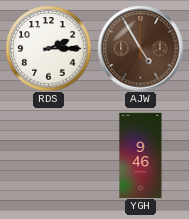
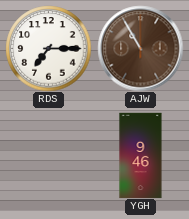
RDS: 2:15 -> 7:15 (48, 48)
AJW: 4:55 -> 10:55 (140, 48)
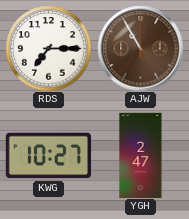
KWG: none -> 10:27 (48, 156)
YGH: 9:46 -> 2:47 (141, 155)
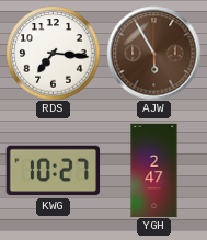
RDS: 7:15 -> 7:16 (53, 53)
AJW: 10:55 -> 5:55 (153, 53)
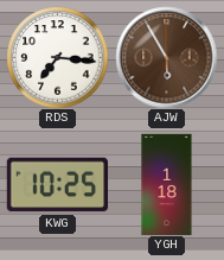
KWG: 10:27 -> 10:25 (57, 185)
YGH: 2:47 -> 1:18 (167, 184)
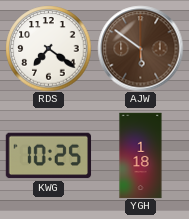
RDS: 7:16 -> 7:21 (48, 48)
AJW: 5:55 -> 5:51 (140, 48)
